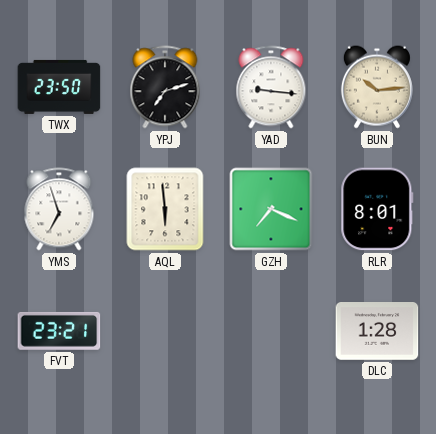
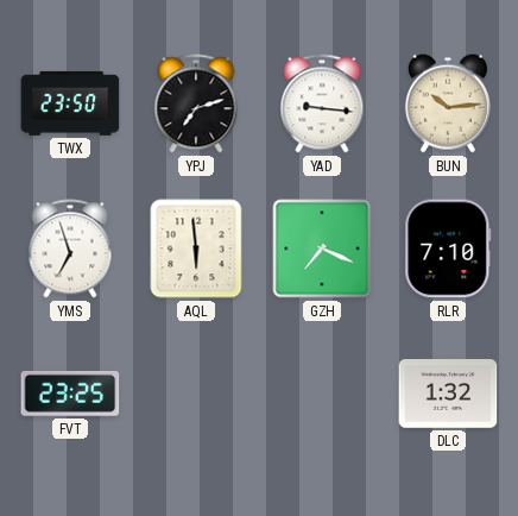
RLR: 8:01 -> 7:10 (448, 248)
FVT: 23:21 -> 23:25 (70, 394)
DLC: 1:28 -> 1:32 (448, 395)
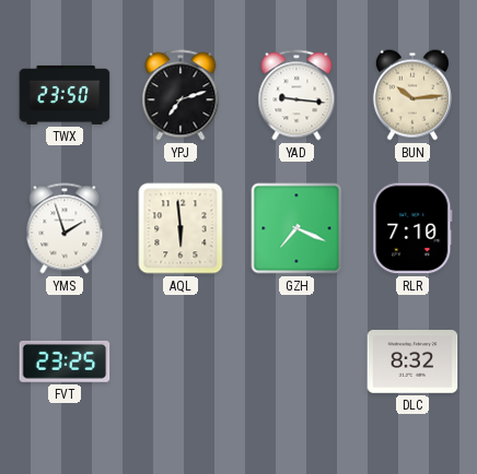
YMS: 6:57 -> 1:57 (65, 228)
DLC: 1:32 -> 8:32 (412, 363)
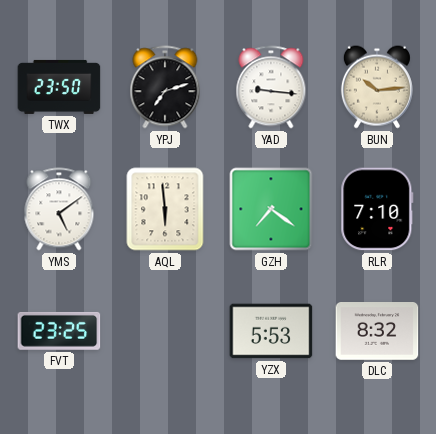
YMS: 1:57 -> 5:09 (59, 209)
GZH: 7:19 -> 7:21 (271, 209)
YZX: none -> 5:53 (271, 331)
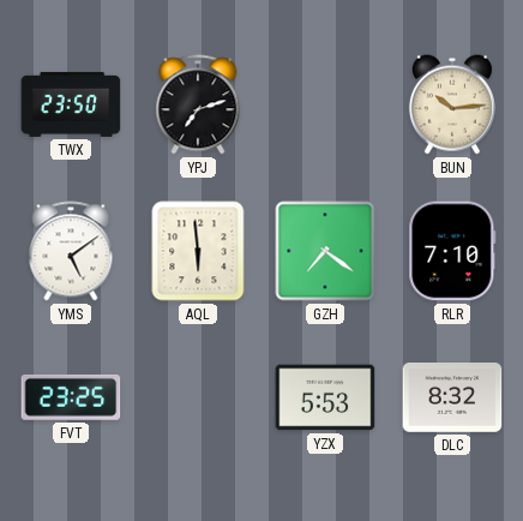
YAD: 9:16 -> none (271, 87)
